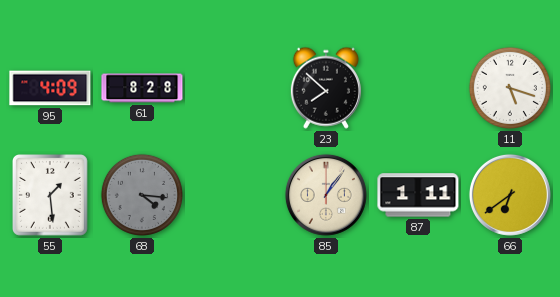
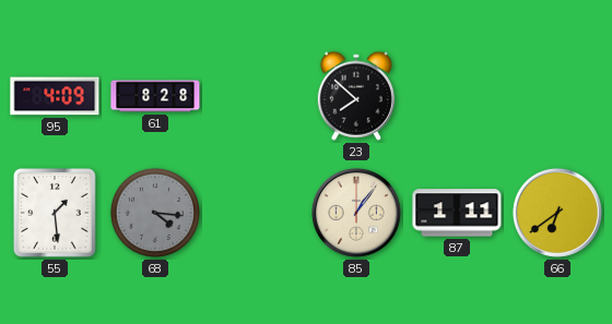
11: 5:18 -> none (510, 88)
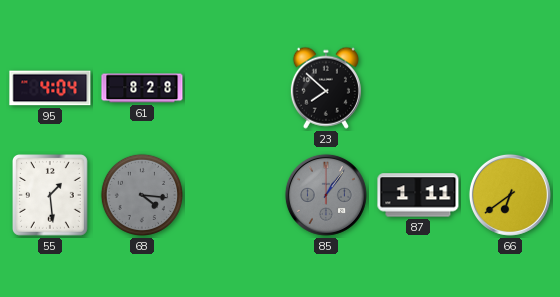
95: 4:09 -> 4:04 (50, 88)
85 dial: cream -> grey (326, 195)
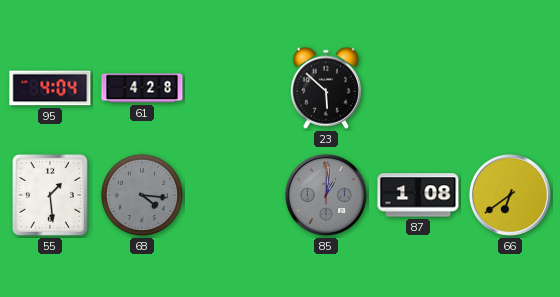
61: 8:28 -> 4:28 (142, 88)
23: 7:52 -> 5:52 (326, 88)
85: 1:06 -> 1:01 (326, 195)
87: 1:11 -> 1:08 (418, 195)
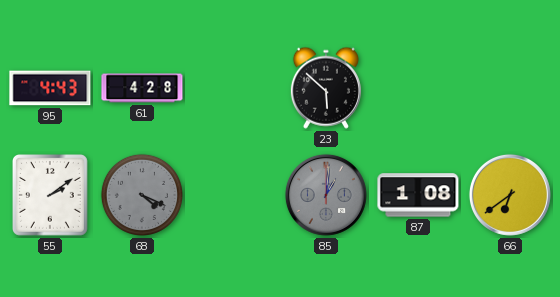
95: 4:04 -> 4:43 (50, 88)
55: 1:29 -> 2:09 (51, 196)
68: 4:16 -> 4:19 (142, 195)
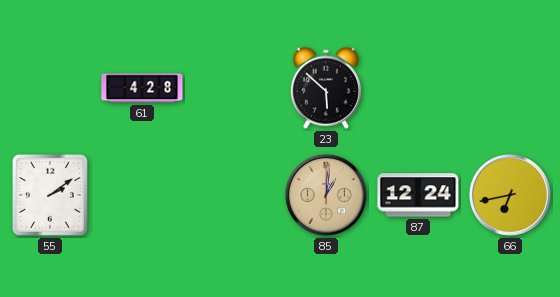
95: 4:43 -> none (50, 88)
68: 4:19 -> none (142, 195)
85 dial: grey -> champagne (326, 195)
87: 1:08 -> 12:24 (418, 195)
66: 6:39 -> 6:43 (510, 195)
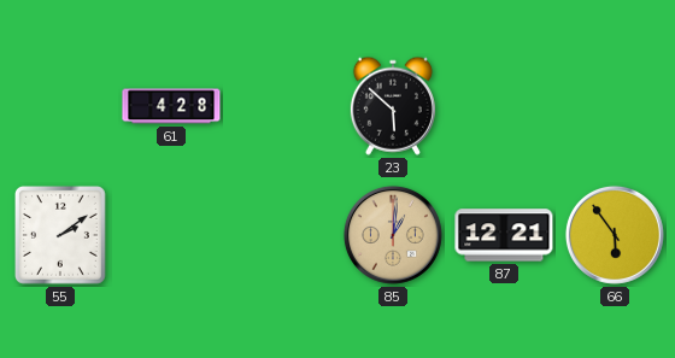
87: 12:24 -> 12:21 (504, 235)
66: 6:43 -> 5:54 (615, 235)
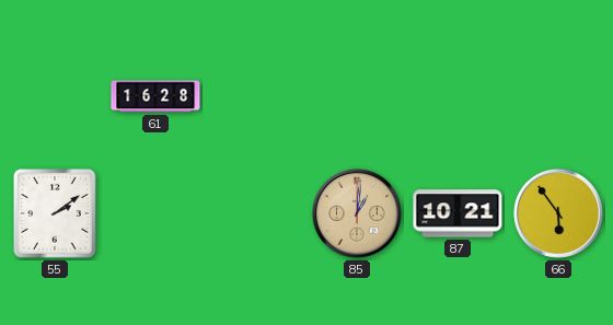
61: 4:28 -> 16:28 (155, 96)
23: 5:52 -> none (393, 106)
87: 12:21 -> 10:21 (458, 213)
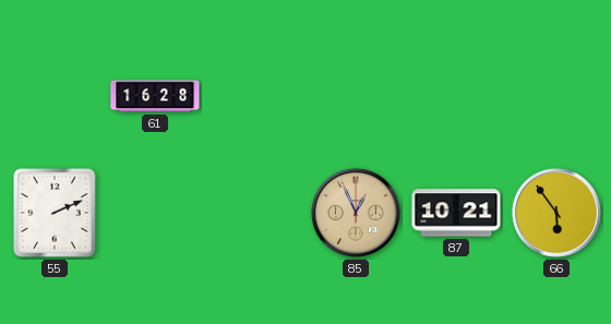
55: 2:09 -> 2:11 (56, 214)
85: 1:01 -> 12:56 (356, 213)
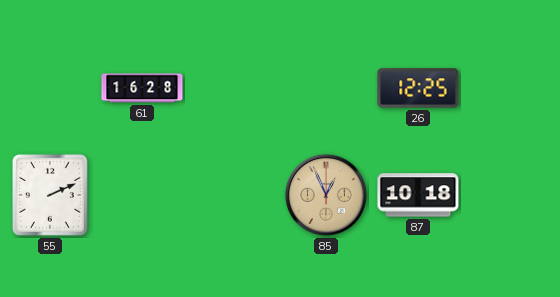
26: none -> 12:25 (418, 88)
87: 10:21 -> 10:18 (418, 195)
66: 5:54 -> none (556, 213)
